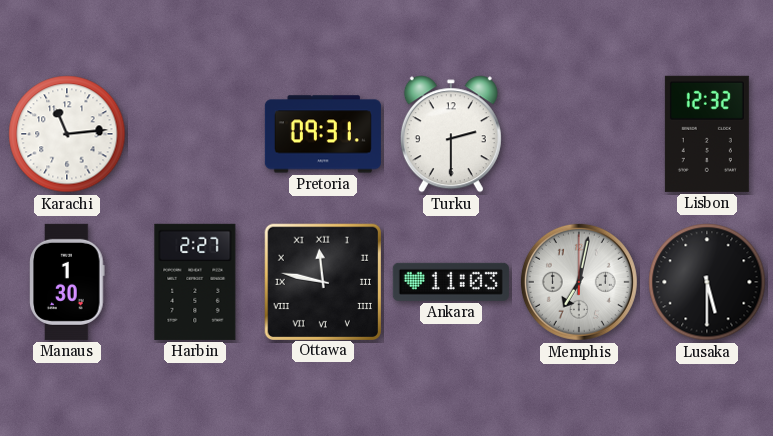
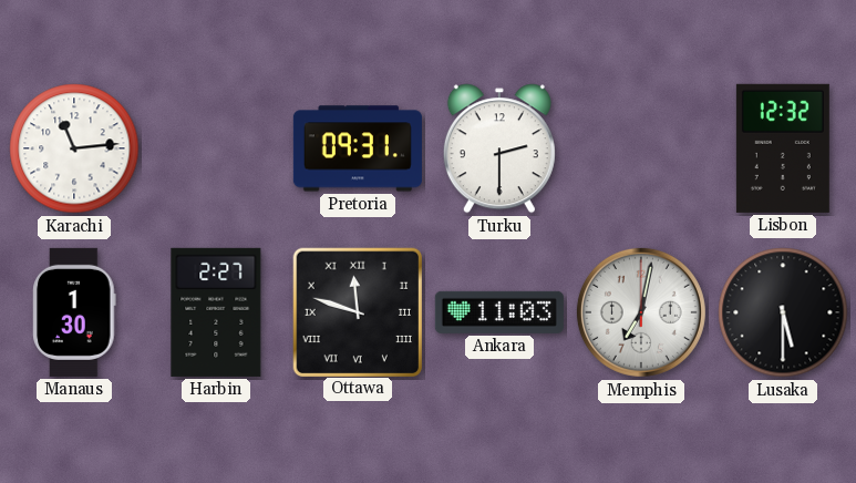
Ottawa: 11:47 -> 11:48 (357, 311)
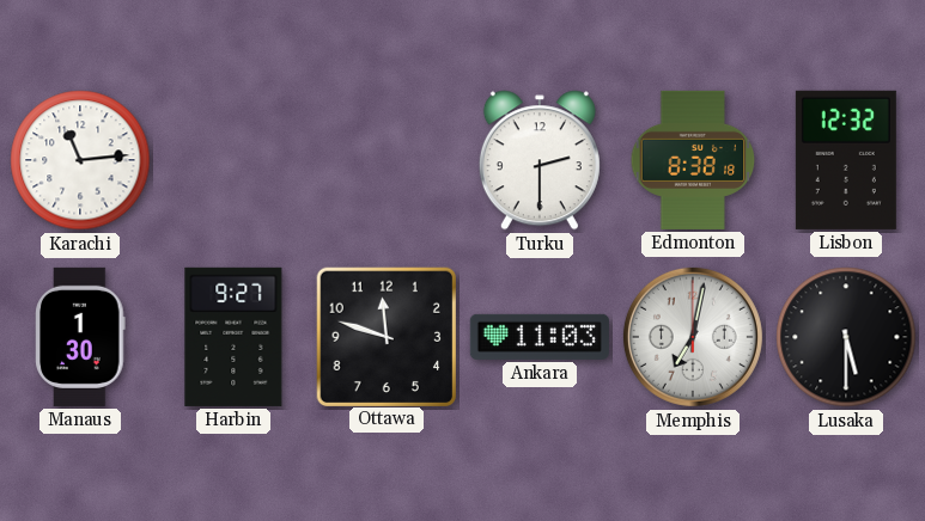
Pretoria: 09:31 -> none (358, 148)
Edmonton: none -> 8:38 (693, 160)
Harbin: 2:27 -> 9:27 (233, 337)
Ottawa numerals: Roman -> Arabic (385, 336)
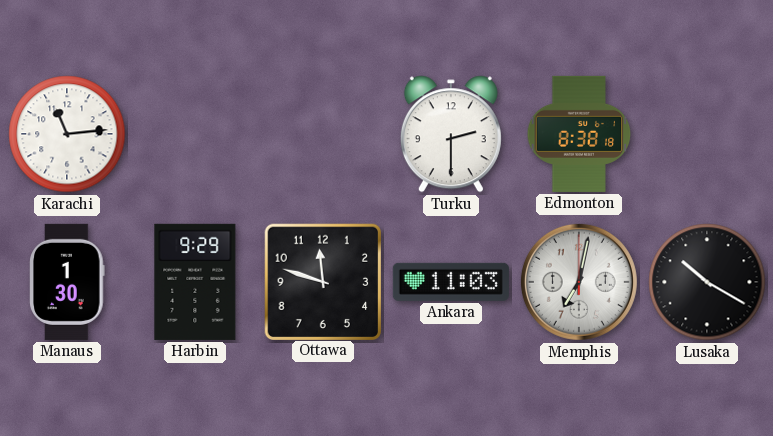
Lisbon: 12:32 -> none (846, 160)
Harbin: 9:27 -> 9:29 (195, 282)
Lusaka: 5:30 -> 10:20 (707, 282)
